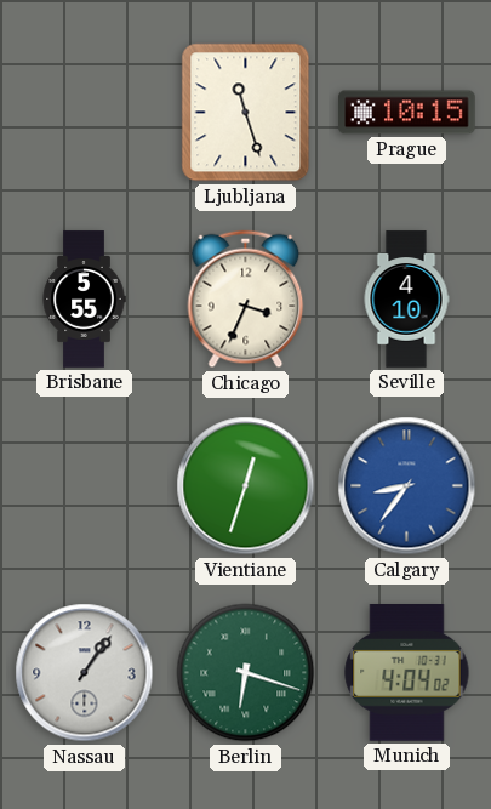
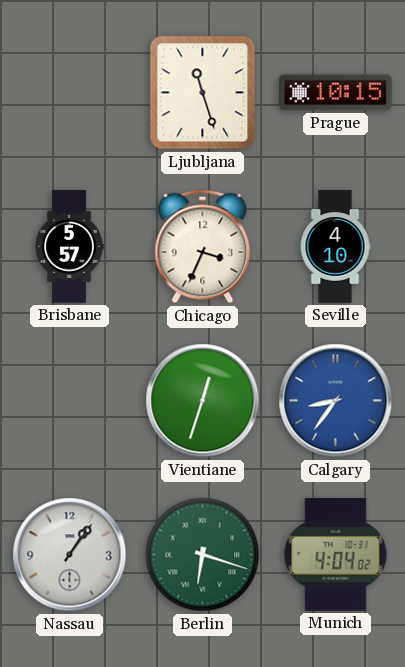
Brisbane: 5:55 -> 5:57 (69, 247)
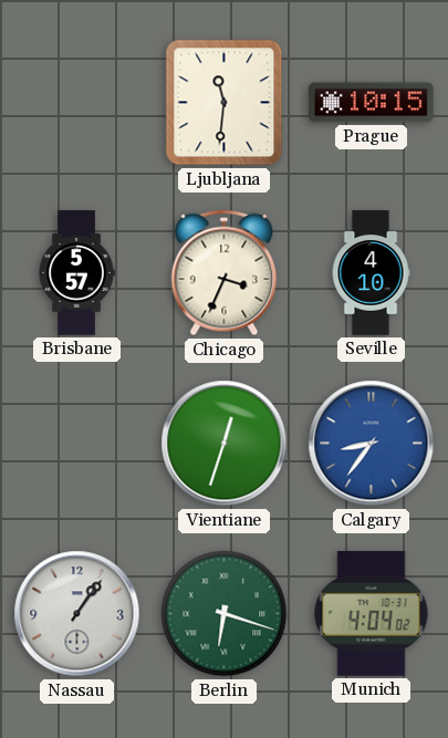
Ljubljana: 11:27 -> 11:31 (225, 103)
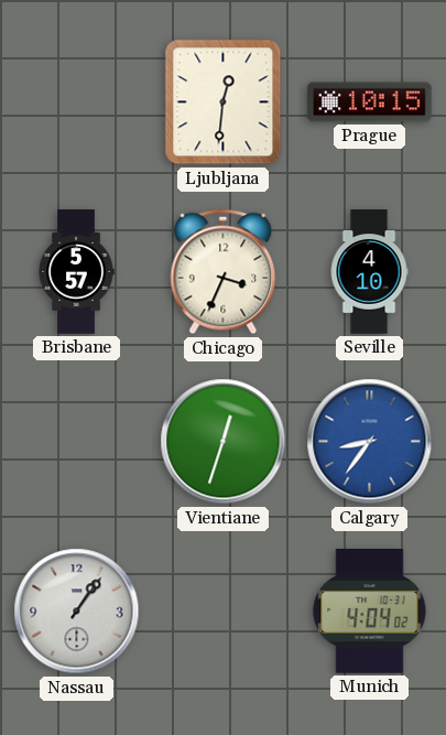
Ljubljana: 11:31 -> 12:31 (224, 102)
Berlin: 6:18 -> none (225, 614)
